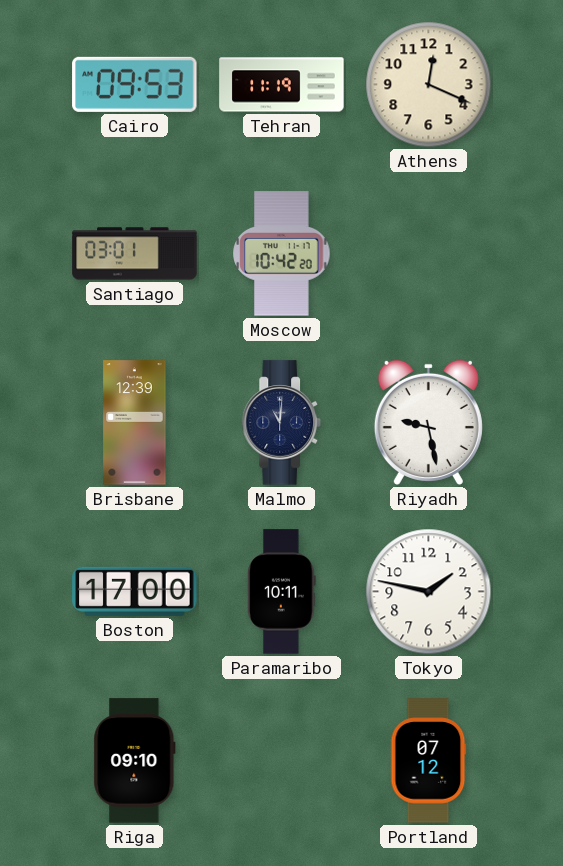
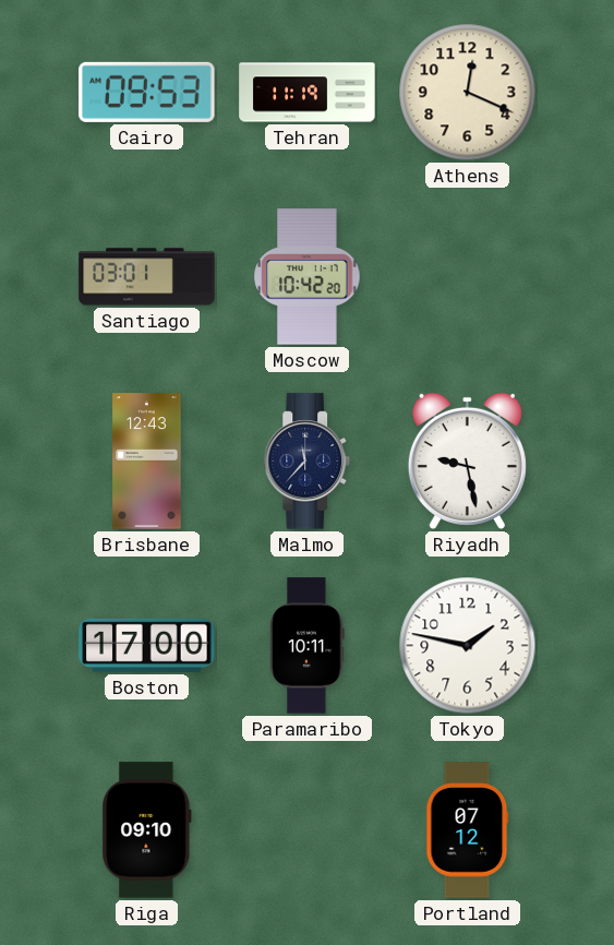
Brisbane: 12:39 -> 12:43 (147, 462)
Malmo: 11:01 -> 11:37 (306, 462)
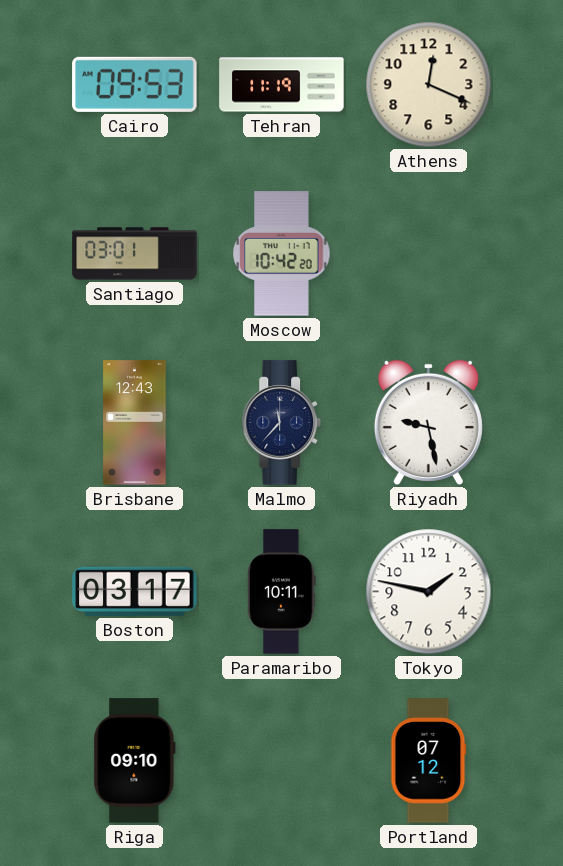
Boston: 17:00 -> 03:17 (135, 591)
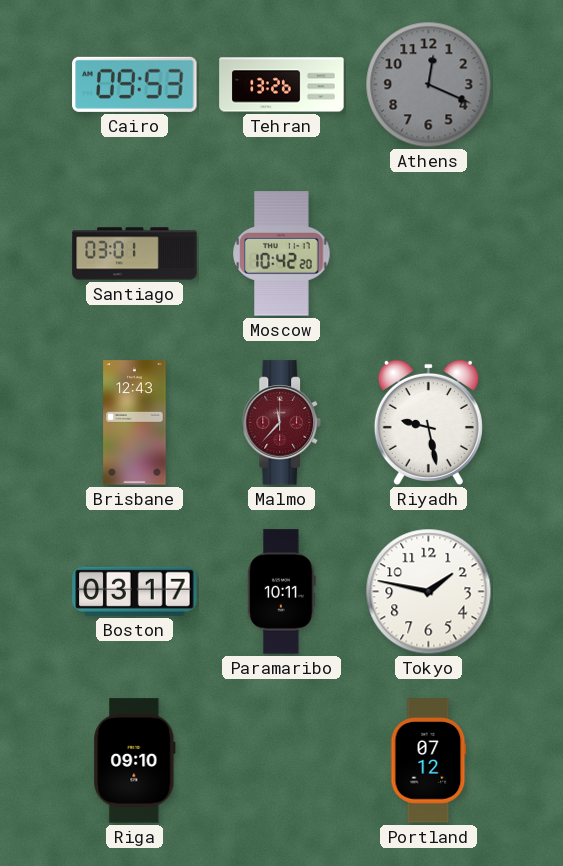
Tehran: 11:19 -> 13:26 (282, 85)
Athens dial: cream -> grey (429, 85)
Malmo dial: navy -> burgundy (281, 423)
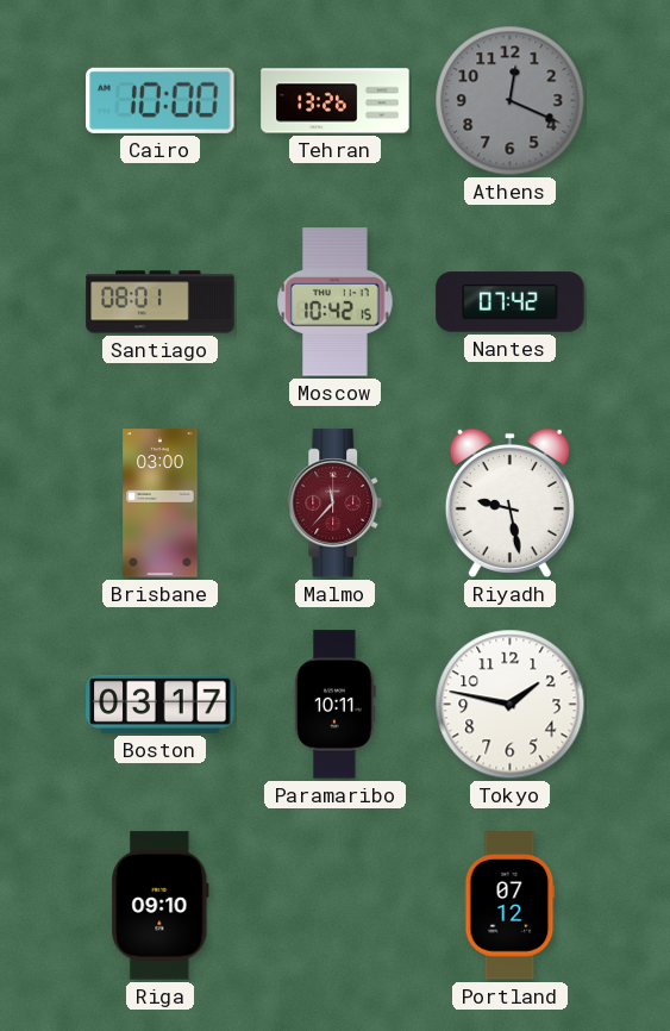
Cairo: 09:53 -> 10:00 (161, 100)
Santiago: 03:01 -> 08:01 (161, 302)
Moscow: 10:42:20 -> 10:42:15 (336, 302)
Nantes: none -> 07:42 (511, 302)
Brisbane: 12:43 -> 03:00 (161, 504)
